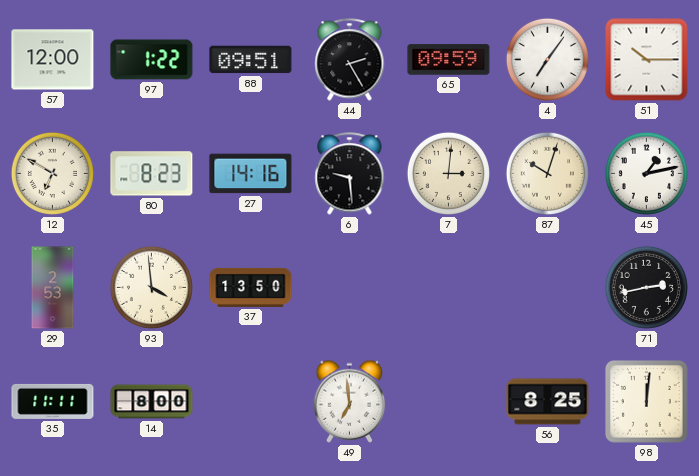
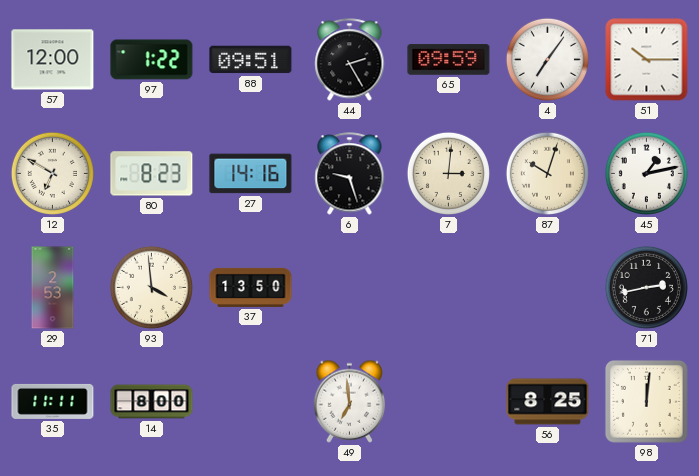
6: 9:29 -> 9:27 (350, 174)
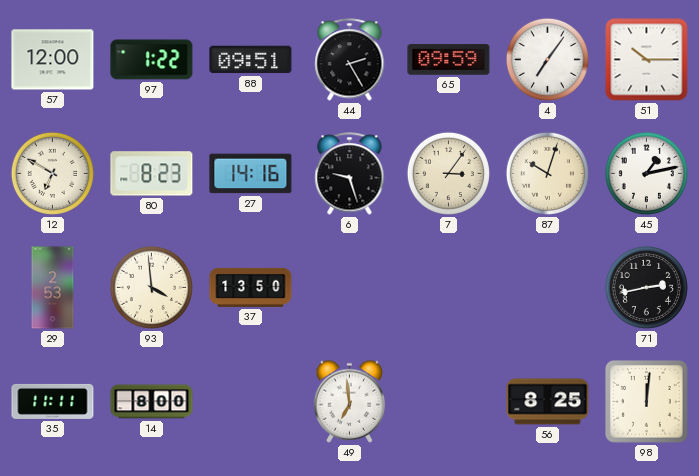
7: 3:01 -> 3:06 (448, 173)
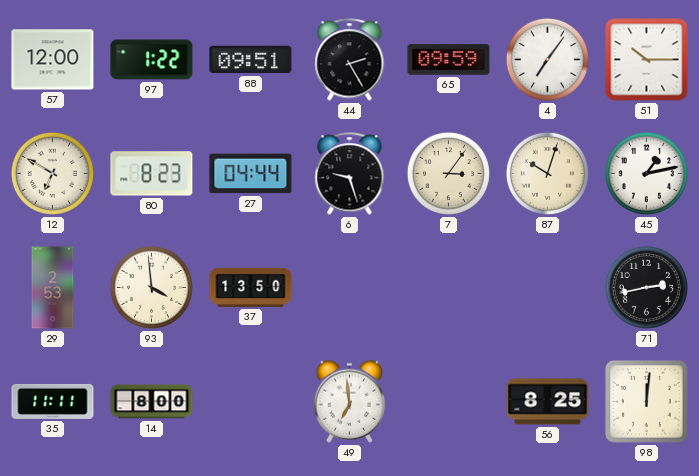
27: 14:16 -> 04:44 (251, 174)
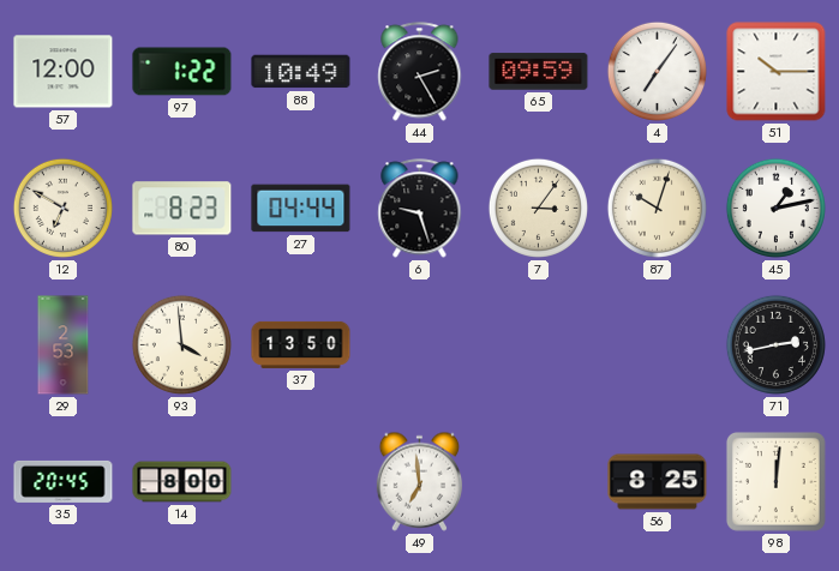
88: 09:51 -> 10:49 (301, 72)
35: 11:11 -> 20:45 (64, 481)
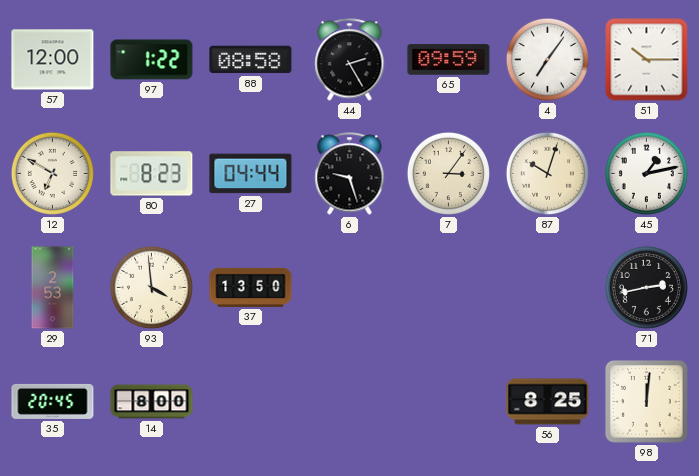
88: 10:49 -> 08:58 (251, 60)
49: 6:59 -> none (420, 481)
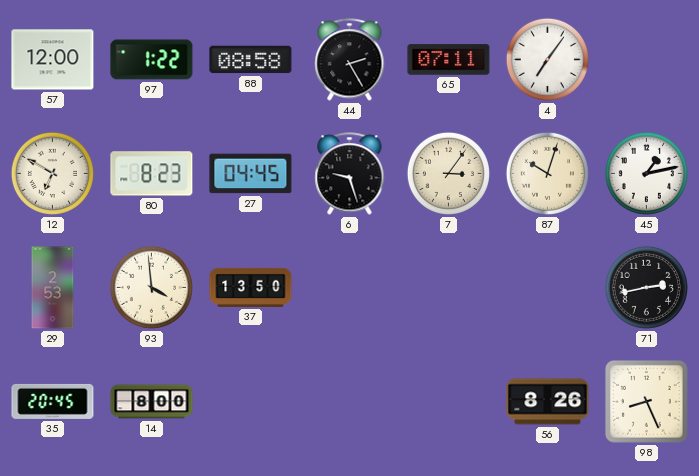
65: 09:59 -> 07:11 (449, 60)
51: 10:15 -> none (647, 60)
27: 04:44 -> 04:45 (251, 174)
56: 8:25 -> 8:26 (548, 402)
98: 12:01 -> 8:26 (646, 401)
